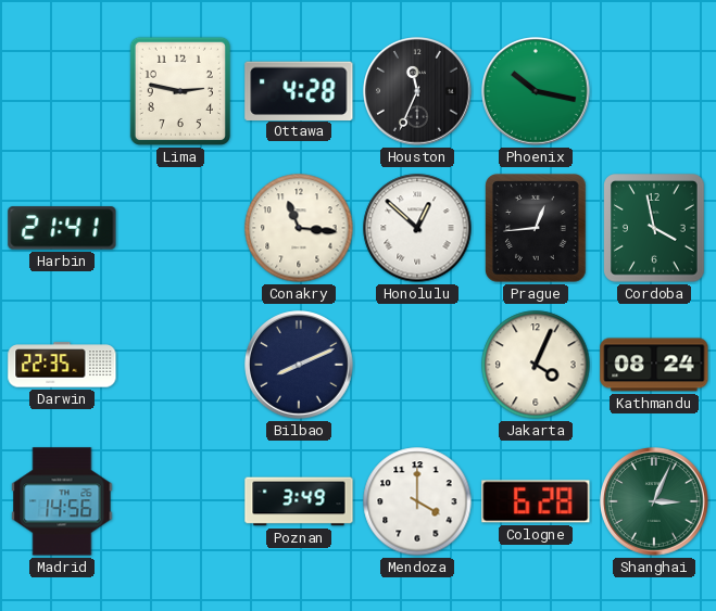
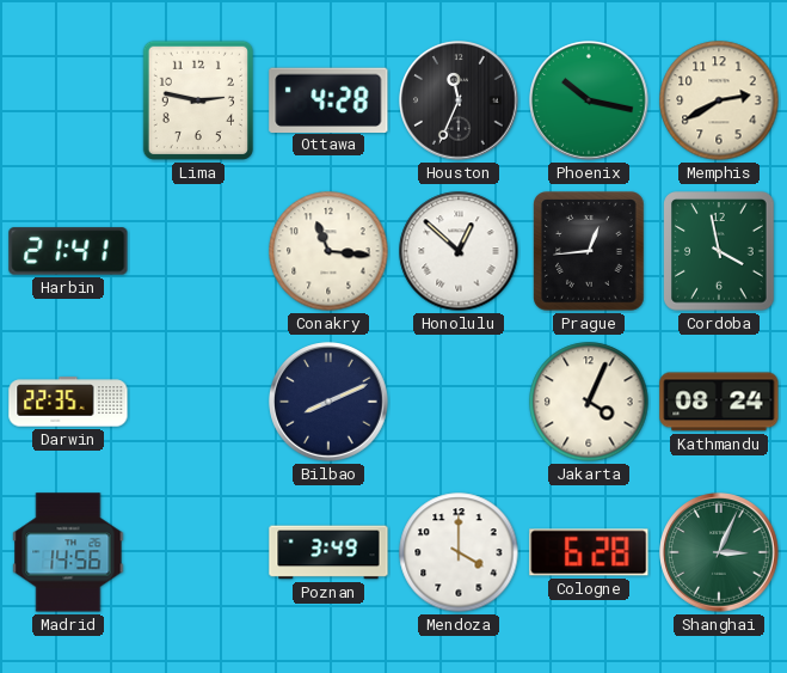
Memphis: none -> 2:40 (719, 100)
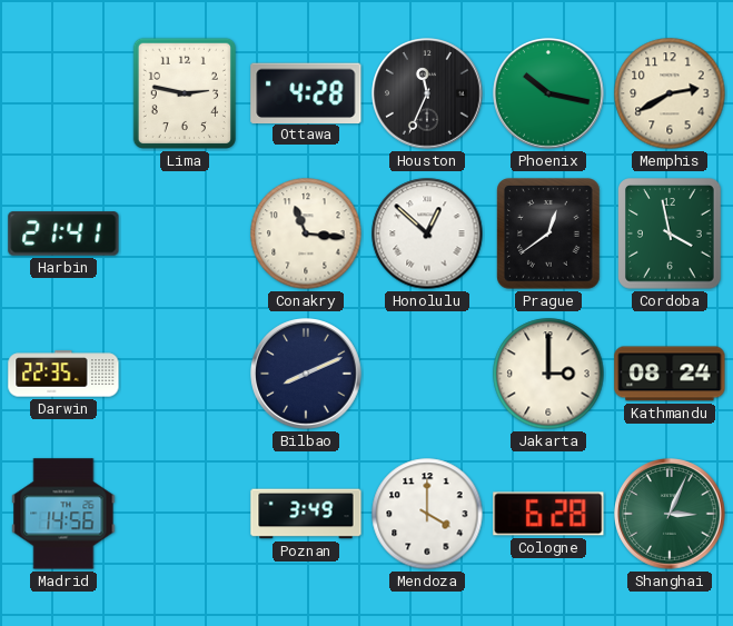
Prague: 12:44 -> 12:39 (548, 233)
Jakarta: 4:04 -> 3:00 (548, 374)
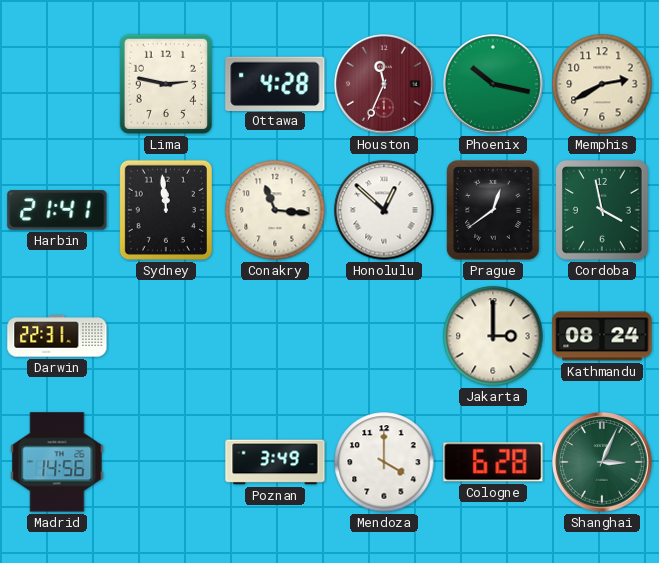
Houston dial: black -> burgundy (384, 84)
Sydney: none -> 11:59 (166, 210)
Darwin: 22:35 -> 22:31 (57, 336)
Bilbao: 8:11 -> none (306, 374)
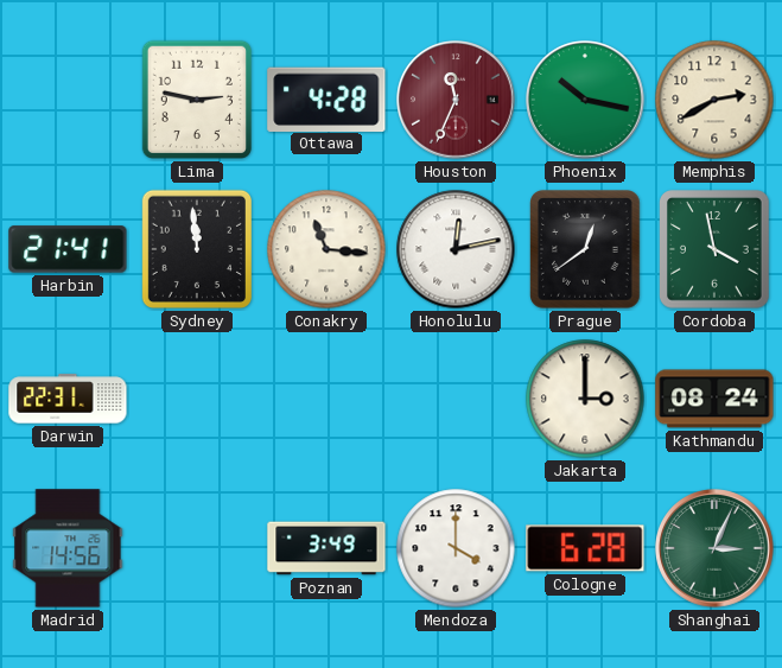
Honolulu: 12:52 -> 12:13 (456, 249)
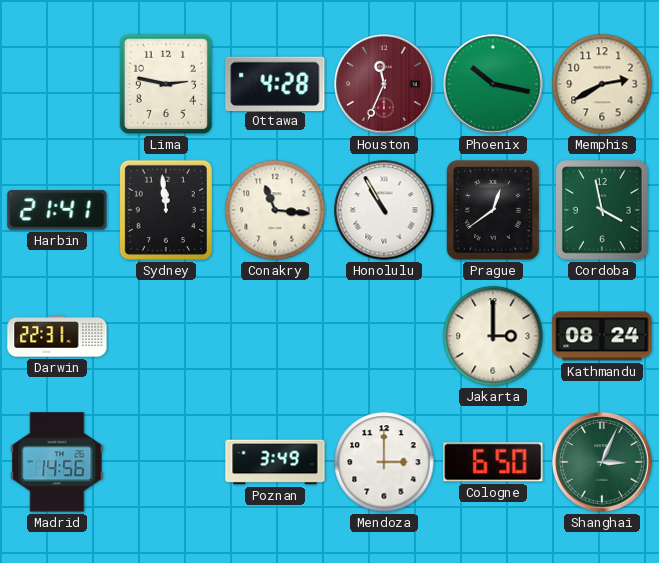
Honolulu: 12:13 -> 10:55 (384, 210)
Mendoza: 4:00 -> 3:00 (384, 462)
Cologne: 6:28 -> 6:50 (493, 462)
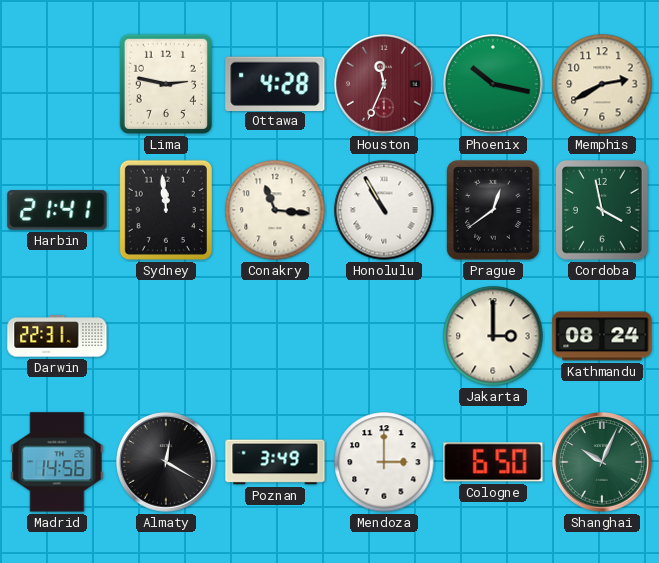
Almaty: none -> 12:20 (166, 462)
Shanghai: 3:04 -> 10:04 (602, 462)
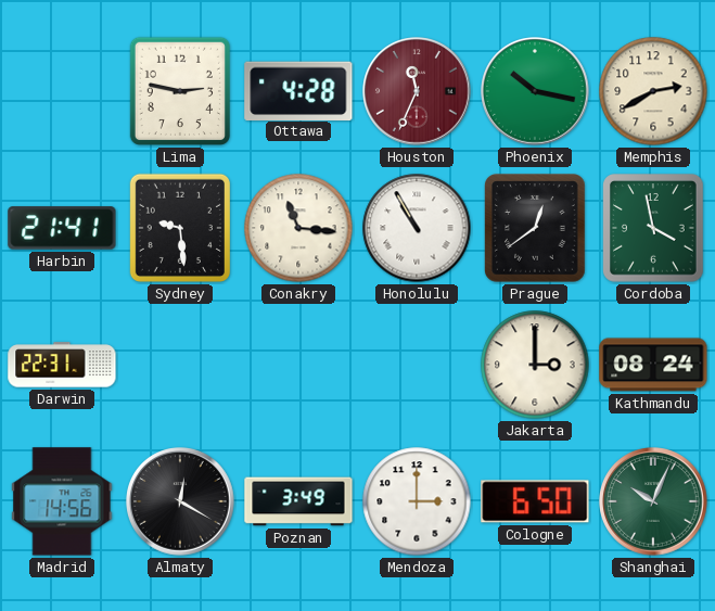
Sydney: 11:59 -> 9:29 (180, 228)
